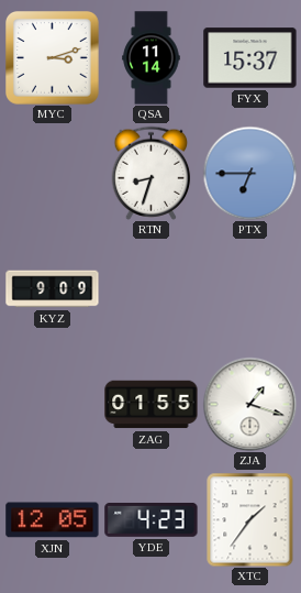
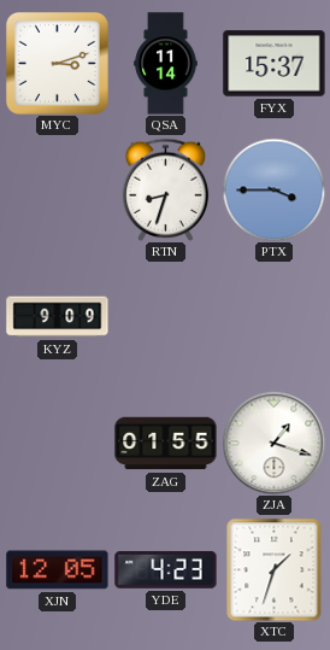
PTX: 6:45 -> 3:45 (273, 189)
XTC: 1:36 -> 1:33 (275, 569)
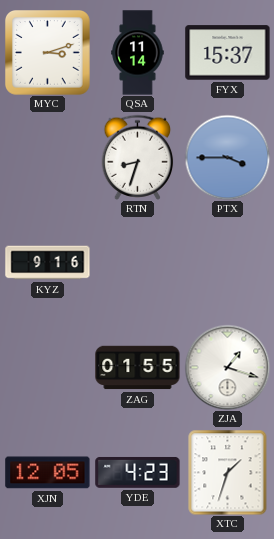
KYZ: 9:09 -> 9:16 (48, 263)
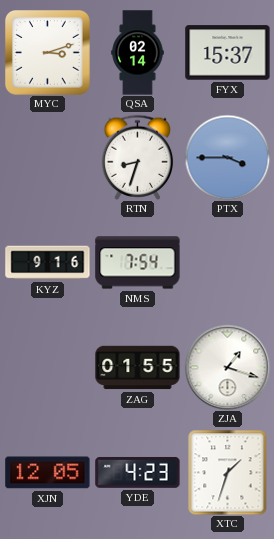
QSA: 11:14 -> 02:14 (138, 53)
NMS: none -> 7:54 (138, 263)
